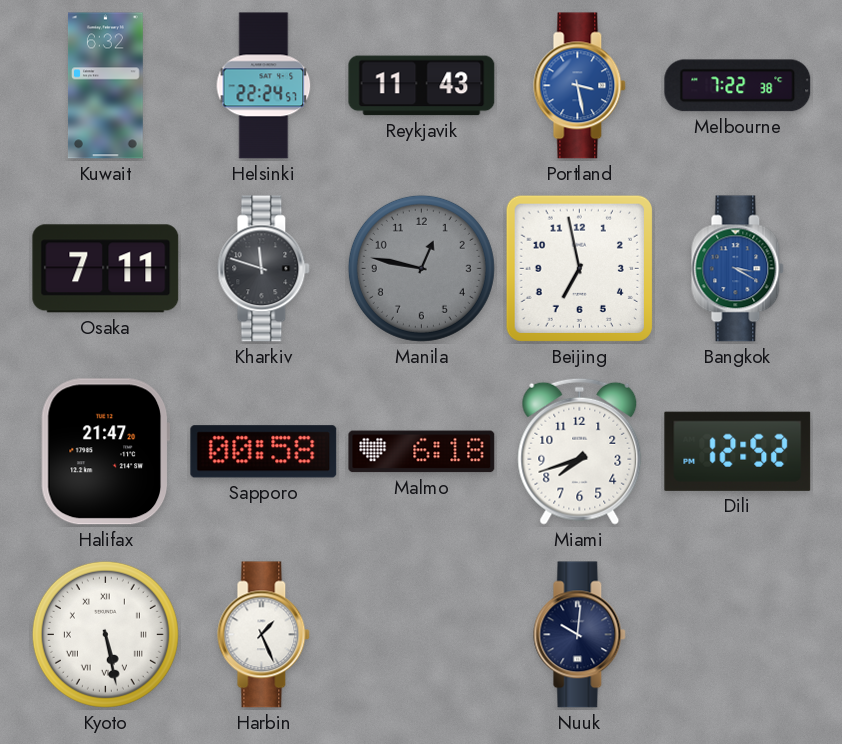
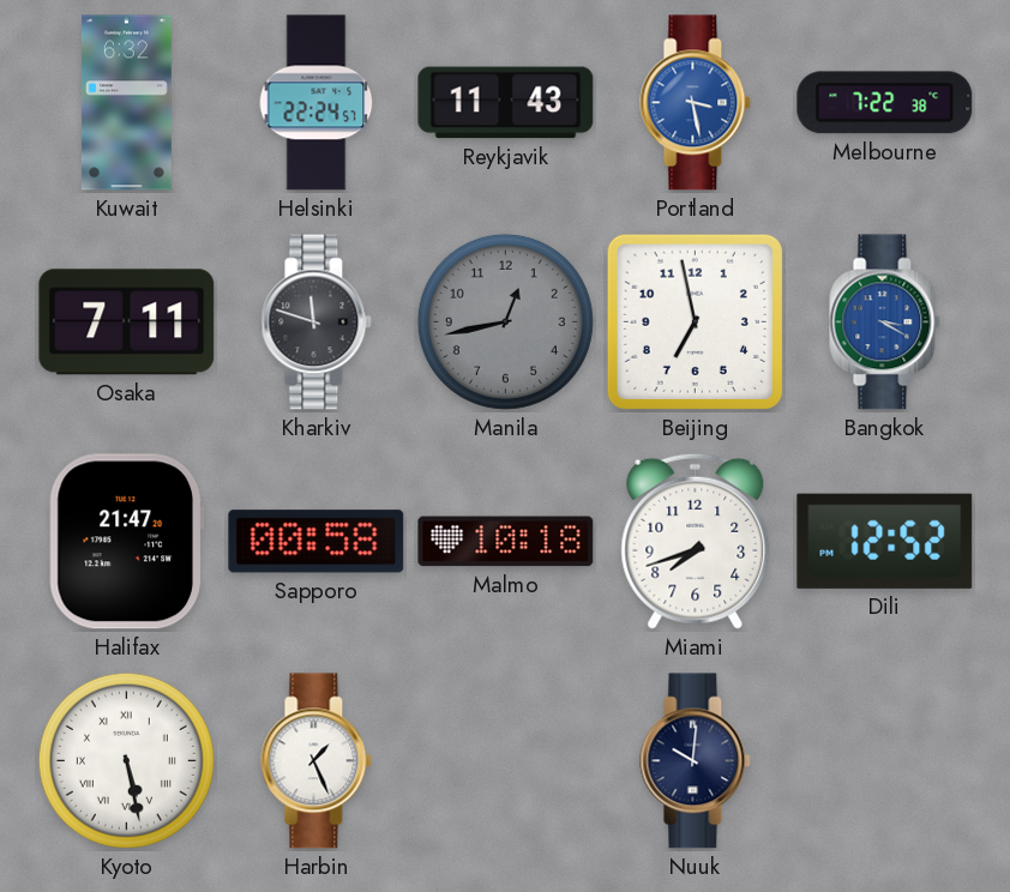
Manila: 12:47 -> 12:43 (505, 321)
Malmo: 6:18 -> 10:18 (506, 542)
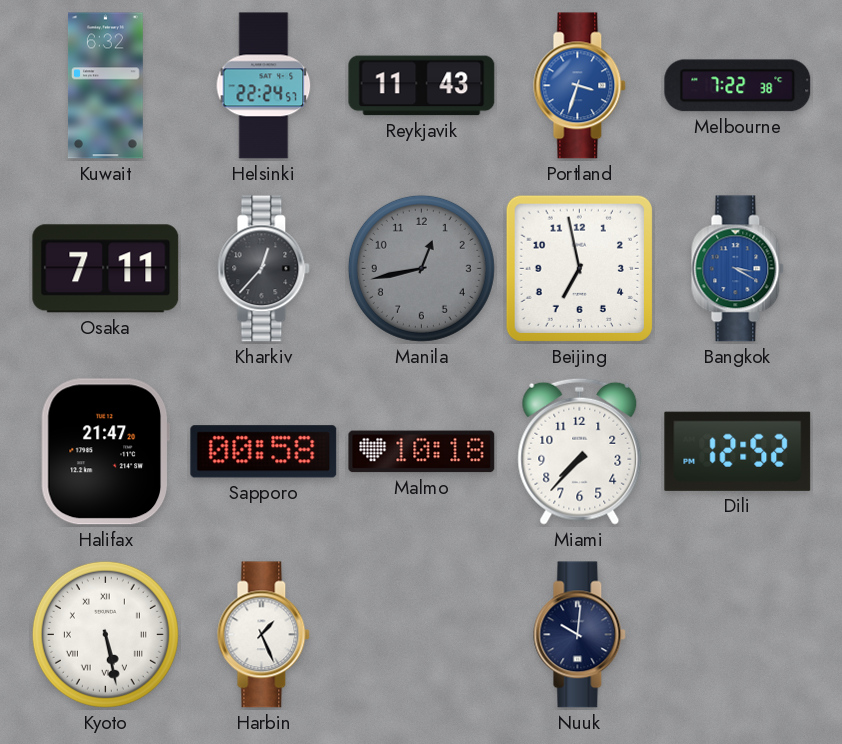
Portland: 3:28 -> 3:33 (580, 86)
Kharkiv: 11:48 -> 12:37 (264, 269)
Miami: 7:42 -> 7:37 (580, 451)
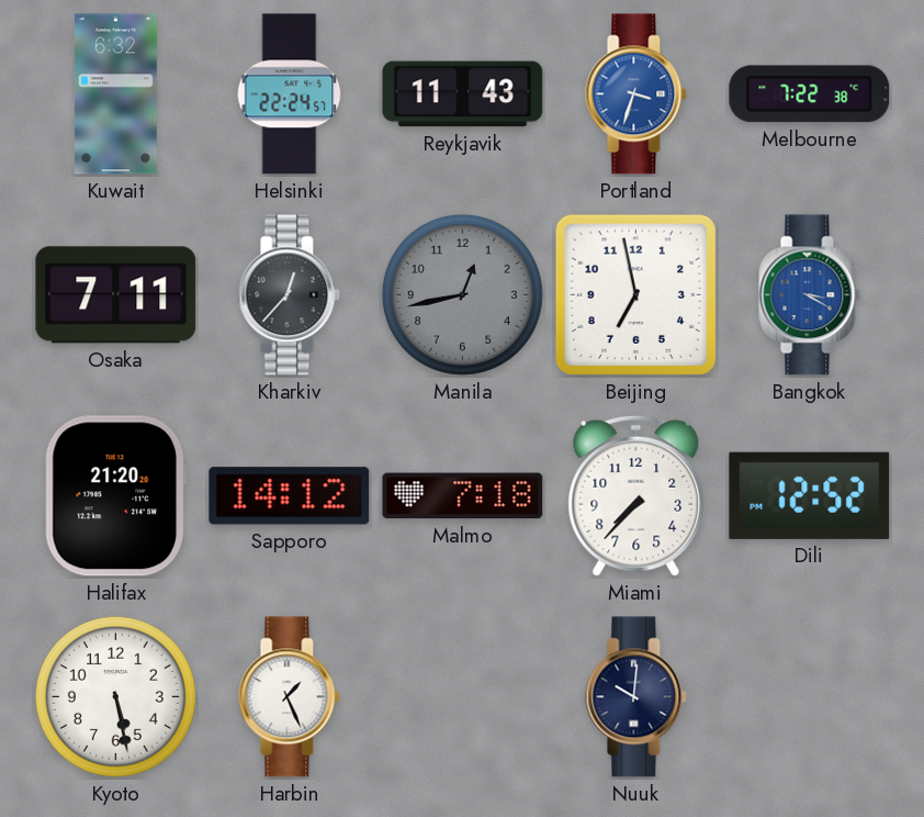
Halifax: 21:47 -> 21:20 (115, 496)
Sapporo: 00:58 -> 14:12 (290, 496)
Malmo: 10:18 -> 7:18 (463, 496)
Kyoto numerals: Roman -> Arabic (115, 696)
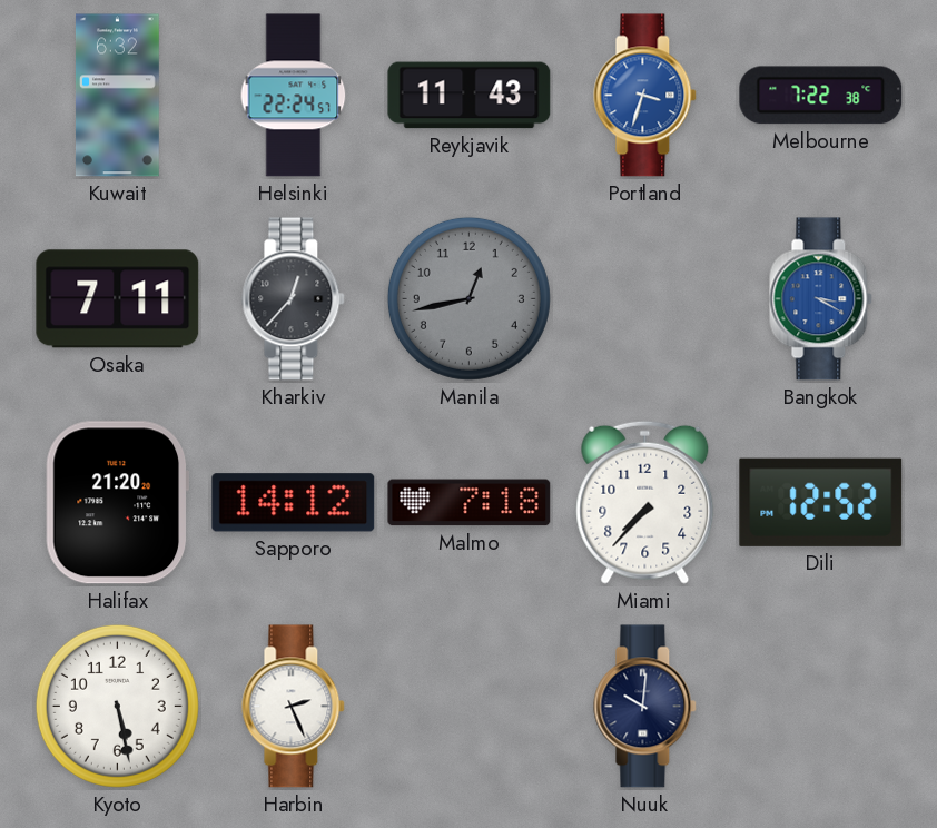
Beijing: 6:58 -> none (635, 294)
Harbin: 1:26 -> 2:26 (294, 707)
